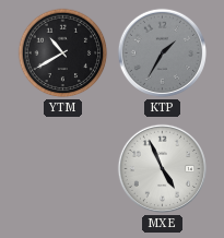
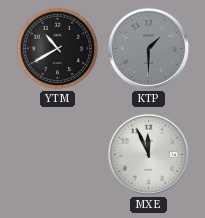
KTP: 1:35 -> 1:30 (148, 48)
MXE: 4:56 -> 11:56 (148, 154)
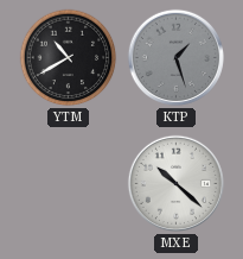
KTP: 1:30 -> 1:27 (175, 57)
MXE: 11:56 -> 10:22 (175, 183)
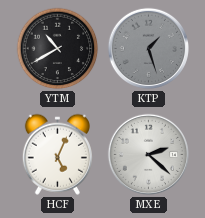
HCF: none -> 5:04 (57, 154)
MXE: 10:22 -> 2:22 (148, 154)
